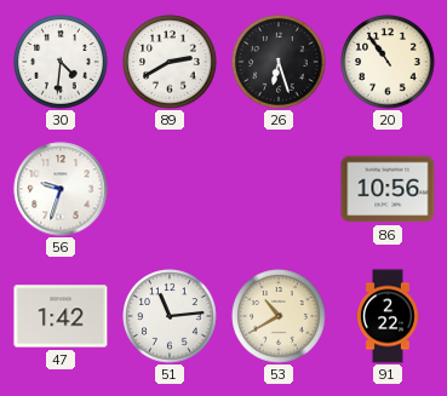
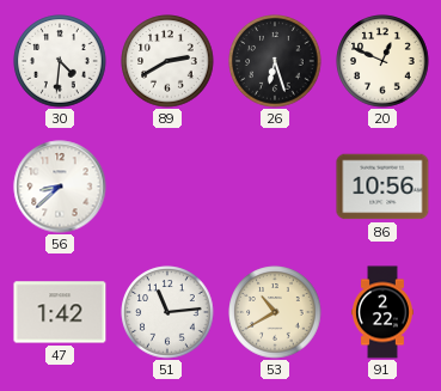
20: 10:54 -> 12:49 (382, 61)
56: 9:33 -> 8:38 (60, 187)
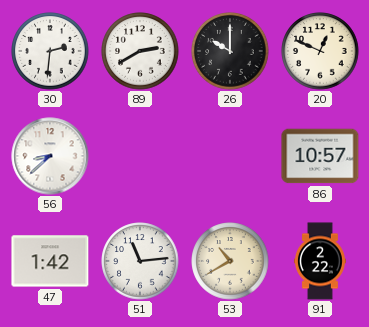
30: 4:31 -> 2:31 (50, 51)
26: 6:27 -> 10:00 (230, 51)
86: 10:56 -> 10:57 (320, 156)
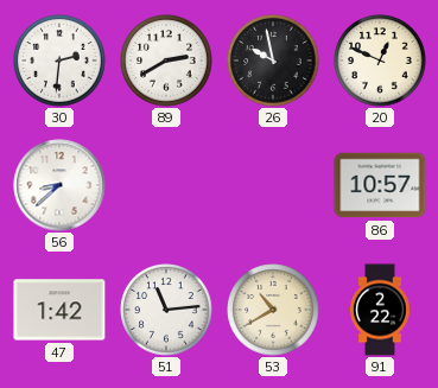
26: 10:00 -> 9:58 (273, 61)
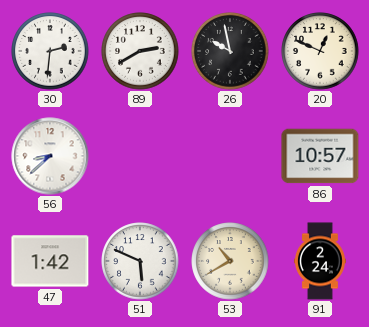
51: 11:14 -> 5:49 (140, 261)
91: 2:22 -> 2:24 (320, 261)
